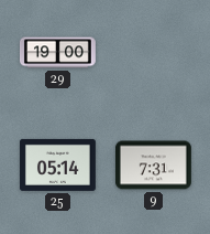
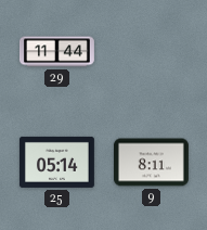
29: 19:00 -> 11:44 (57, 52)
9: 7:31 -> 8:11 (151, 163)
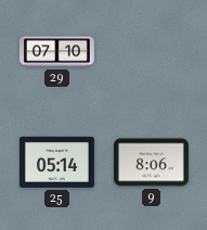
29: 11:44 -> 07:10 (57, 52)
9: 8:11 -> 8:06 (151, 163)
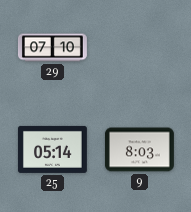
9: 8:06 -> 8:03 (139, 150)
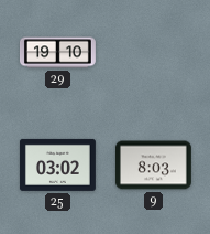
29: 07:10 -> 19:10 (58, 53)
25: 05:14 -> 03:02 (57, 164)
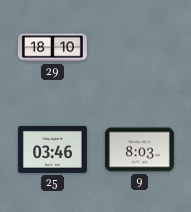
29: 19:10 -> 18:10 (53, 48)
25: 03:02 -> 03:46 (52, 149)
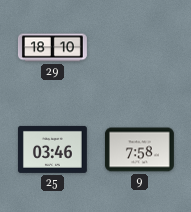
9: 8:03 -> 7:58 (139, 150)
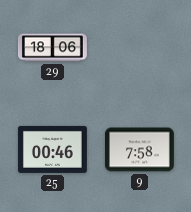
29: 18:10 -> 18:06 (53, 48)
25: 03:46 -> 00:46 (52, 149)
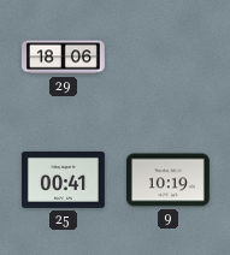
25: 00:46 -> 00:41 (63, 179)
9: 7:58 -> 10:19 (167, 180)
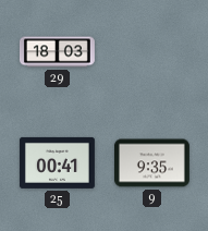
29: 18:06 -> 18:03 (58, 52)
9: 10:19 -> 9:35 (151, 163)
